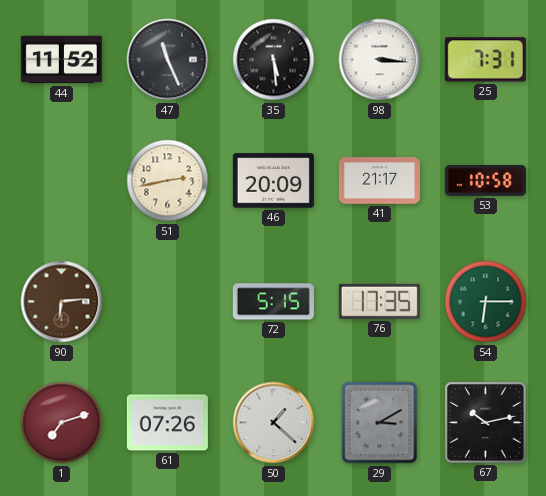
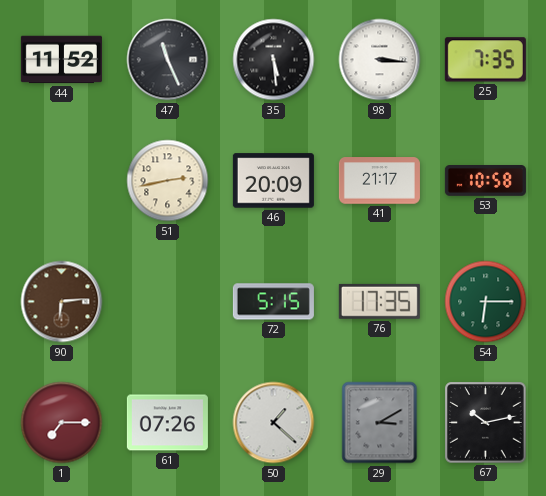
25: 7:31 -> 7:35 (485, 60)
1: 7:12 -> 7:15 (62, 423)
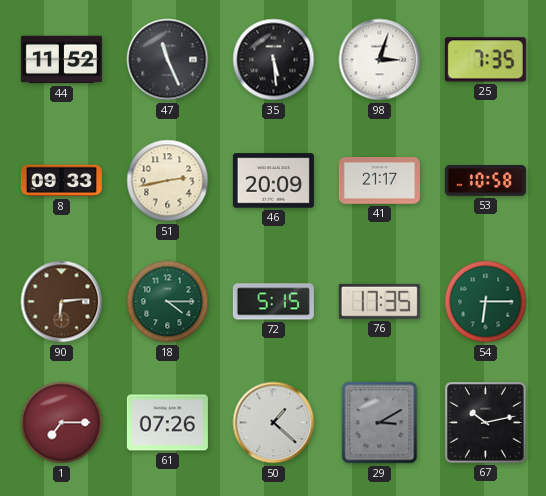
98: 3:16 -> 3:03 (380, 60)
8: none -> 09:33 (61, 181)
18: none -> 4:15 (168, 302)
